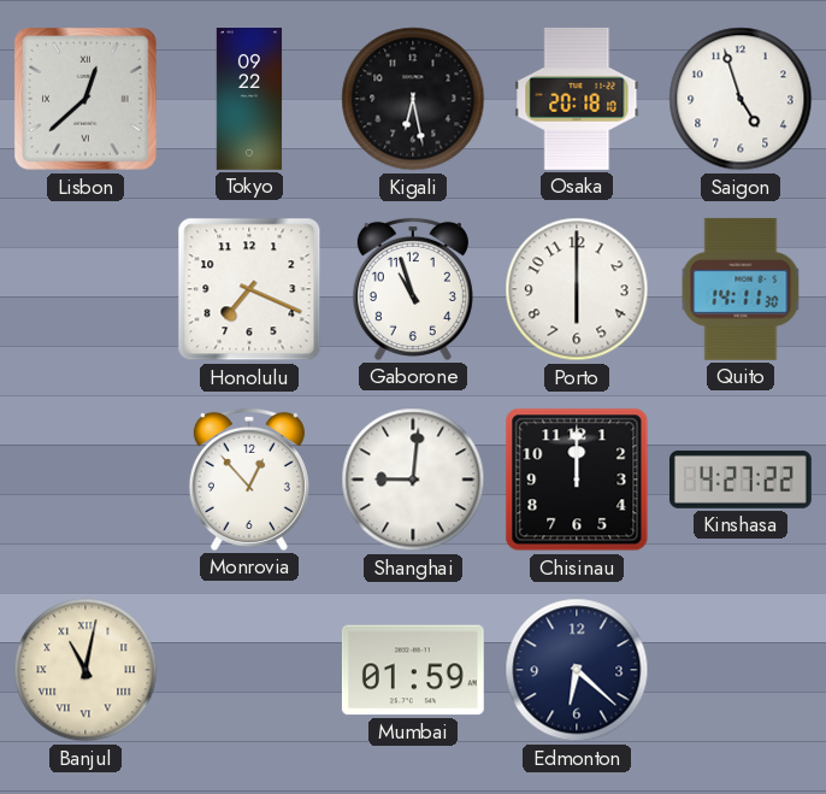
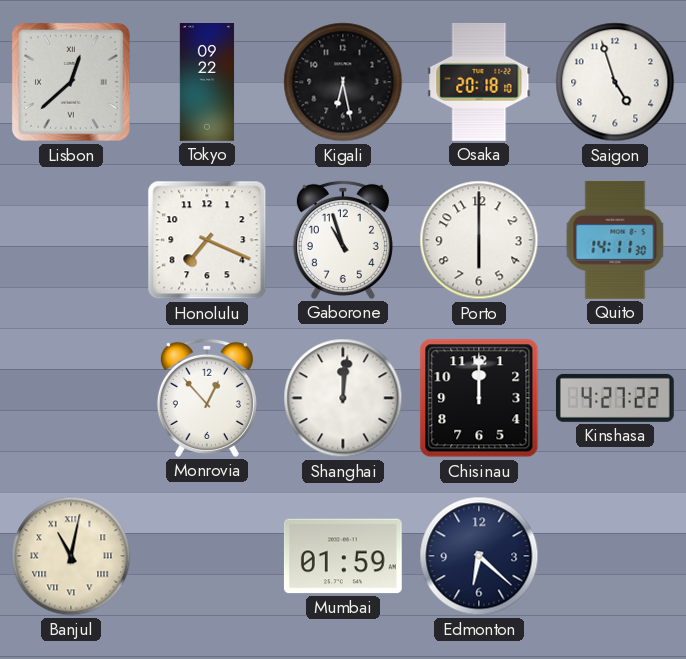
Shanghai: 9:01 -> 12:01 (343, 398)
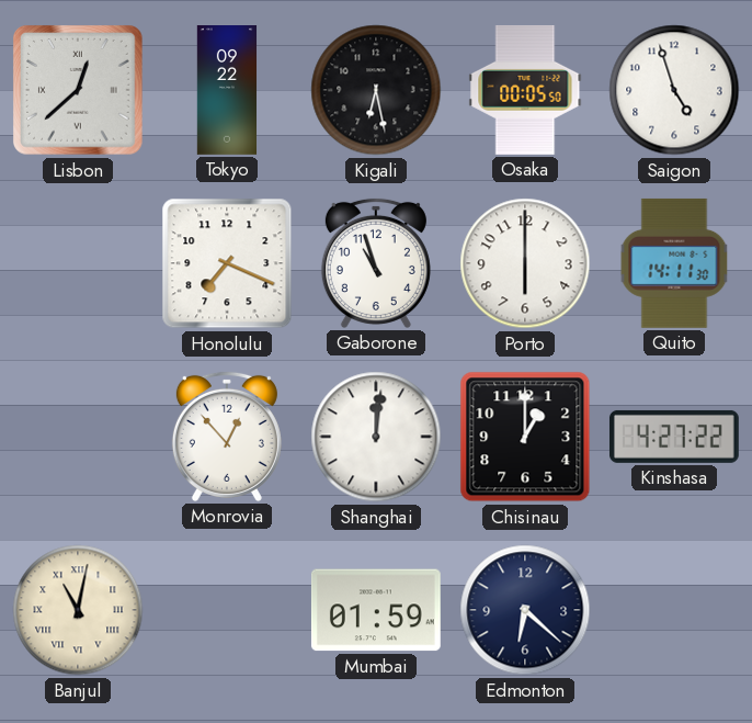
Osaka: 20:18 -> 00:05 (525, 90)
Chisinau: 12:00 -> 1:00 (525, 437)
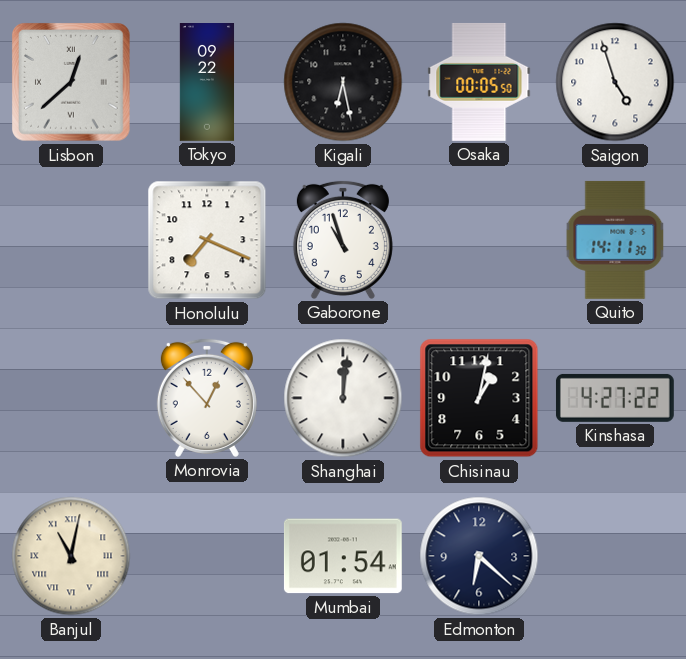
Porto: 6:00 -> none (525, 263)
Chisinau: 1:00 -> 1:02 (479, 398)
Mumbai: 01:59 -> 01:54 (343, 556)
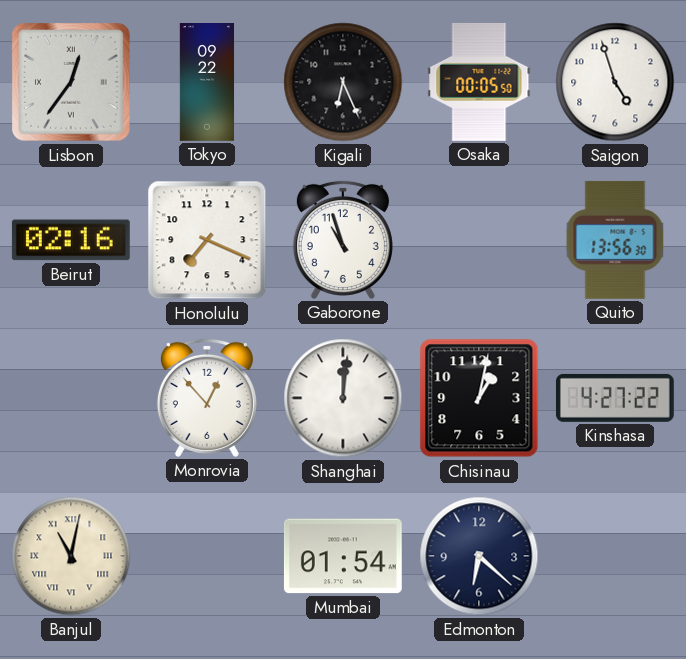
Lisbon: 12:38 -> 12:36 (72, 83)
Kigali: 6:28 -> 6:26 (343, 82)
Beirut: none -> 02:16 (71, 240)
Quito: 14:11 -> 13:56 (615, 240)
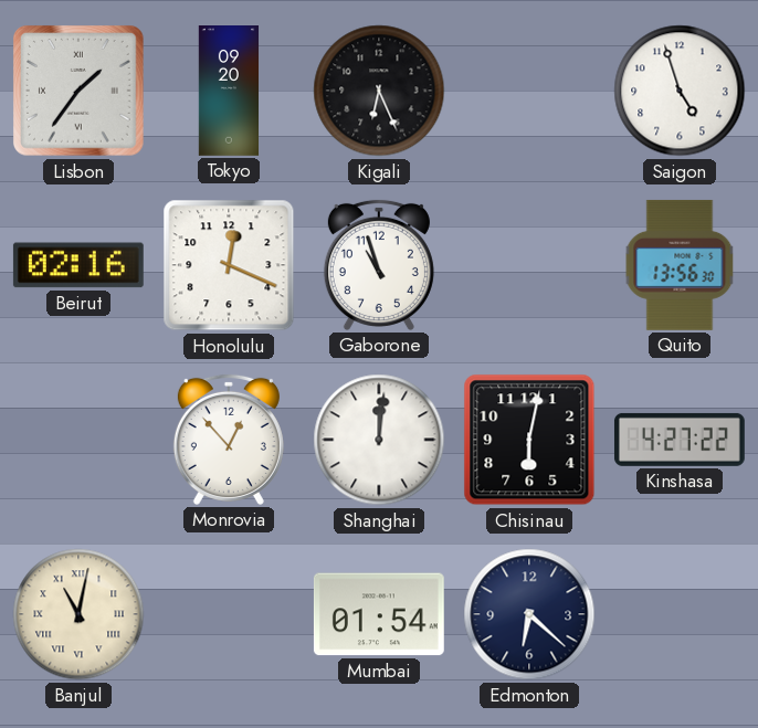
Lisbon: 12:36 -> 1:36 (80, 92)
Tokyo: 09:22 -> 09:20 (229, 92)
Osaka: 00:05 -> none (479, 82)
Honolulu: 7:19 -> 12:19 (229, 265)
Chisinau: 1:02 -> 6:02 (529, 440)
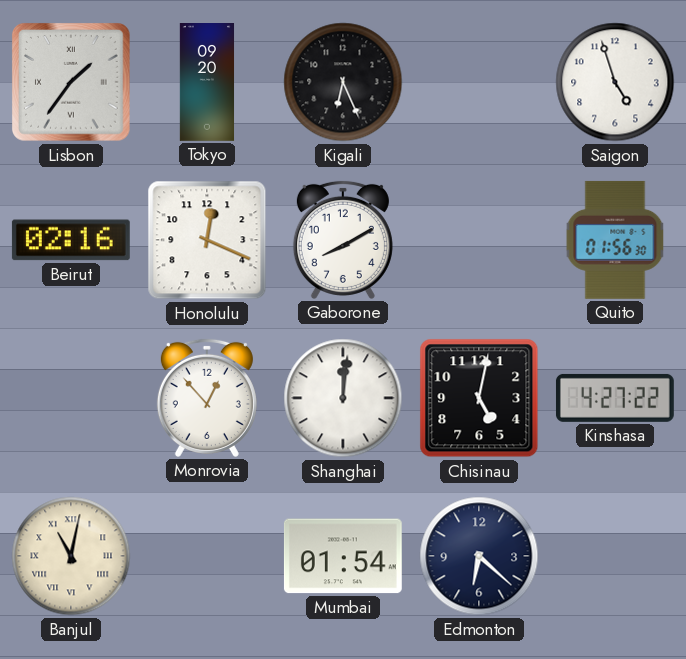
Gaborone: 10:57 -> 8:10 (343, 240)
Quito: 13:56 -> 01:56 (615, 240)
Chisinau: 6:02 -> 5:02 (479, 398)
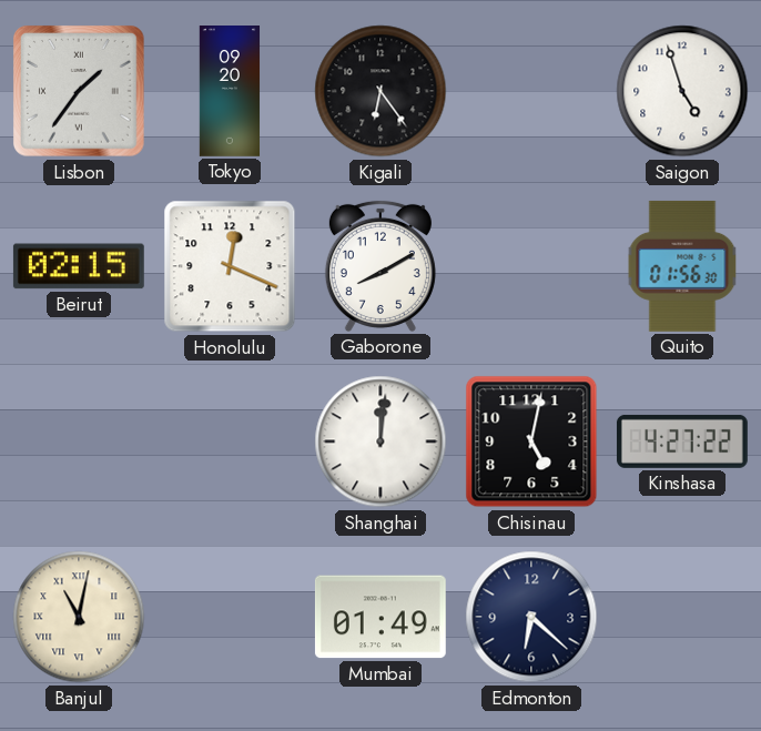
Kigali: 6:26 -> 6:24 (380, 91)
Beirut: 02:16 -> 02:15 (79, 266)
Monrovia: 12:53 -> none (207, 398)
Mumbai: 01:54 -> 01:49 (380, 617)
